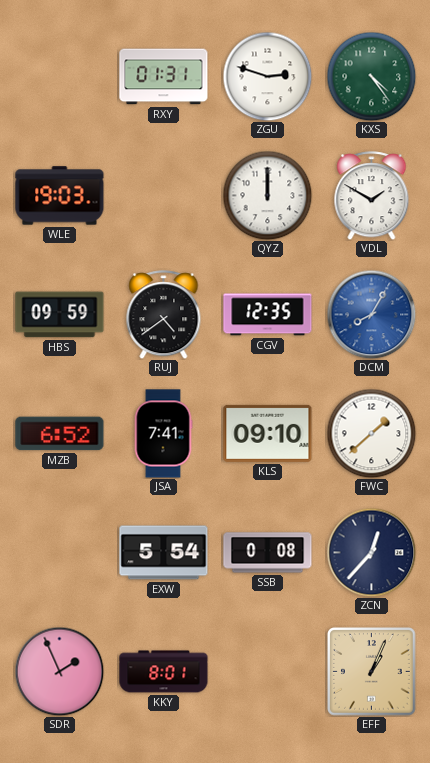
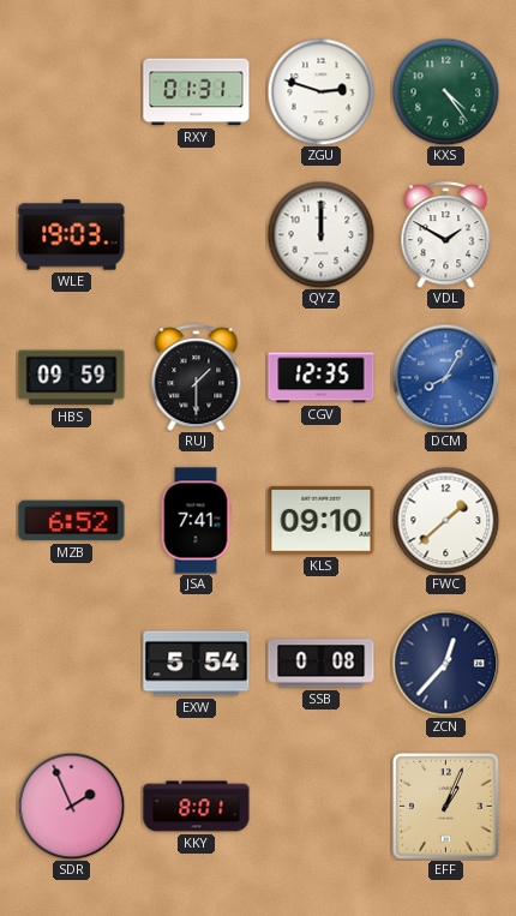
RUJ: 4:39 -> 1:30 (197, 378)
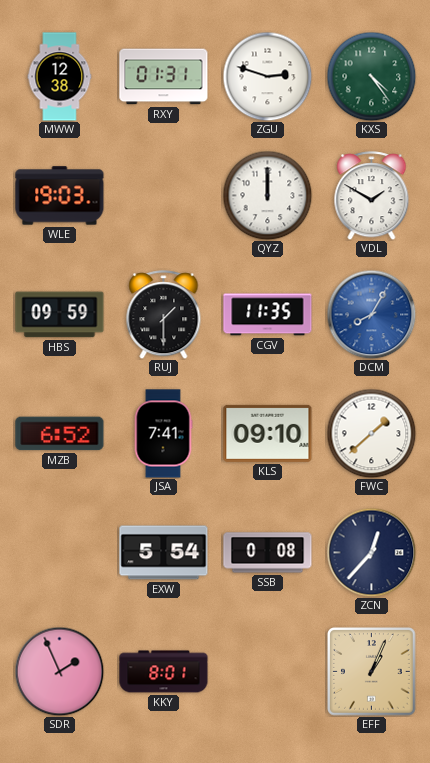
MWW: none -> 12:38 (60, 77)
CGV: 12:35 -> 11:35 (268, 315)
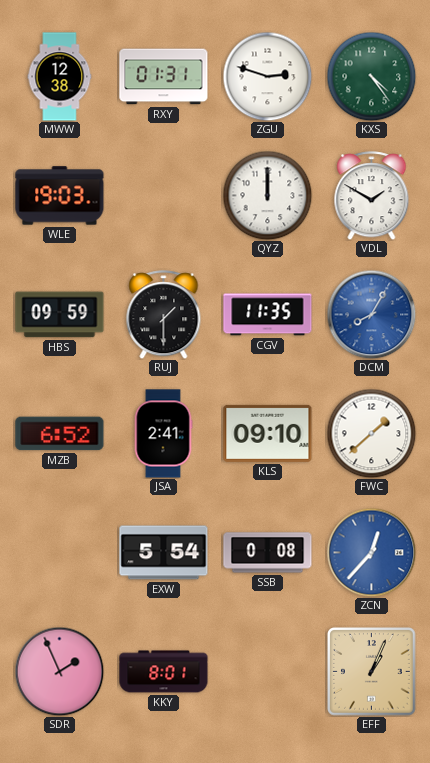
JSA: 7:41 -> 2:41 (163, 434)
ZCN dial: navy -> blue (371, 552)
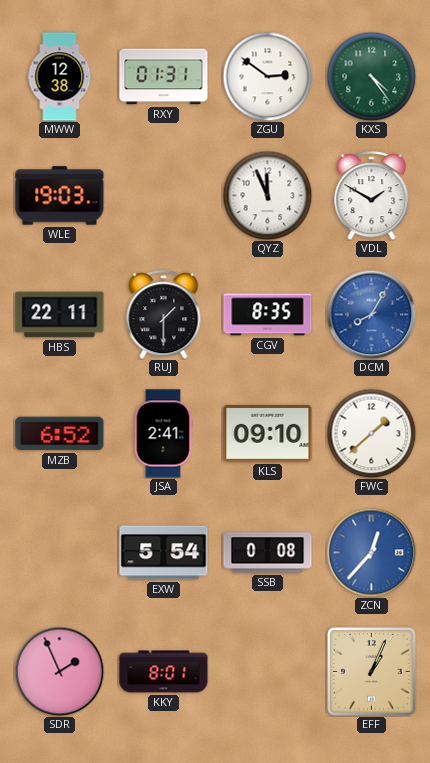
ZGU: 2:48 -> 2:51 (267, 76)
QYZ: 12:00 -> 11:56 (267, 195)
HBS: 09:59 -> 22:11 (60, 315)
CGV: 11:35 -> 8:35 (268, 315)
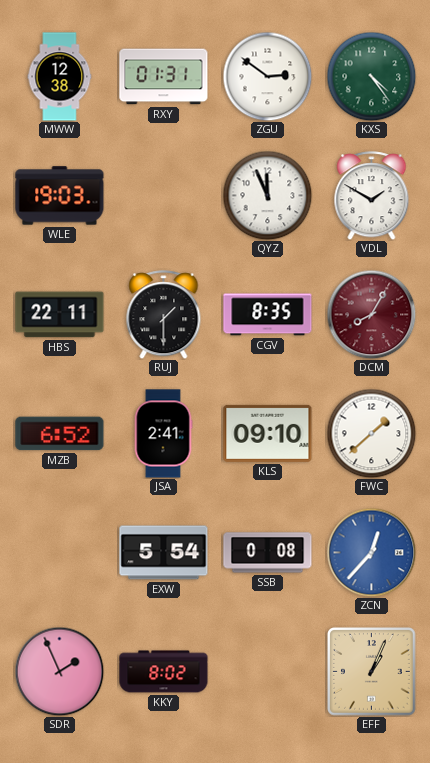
DCM dial: blue -> burgundy (371, 314)
KKY: 8:01 -> 8:02 (164, 672)
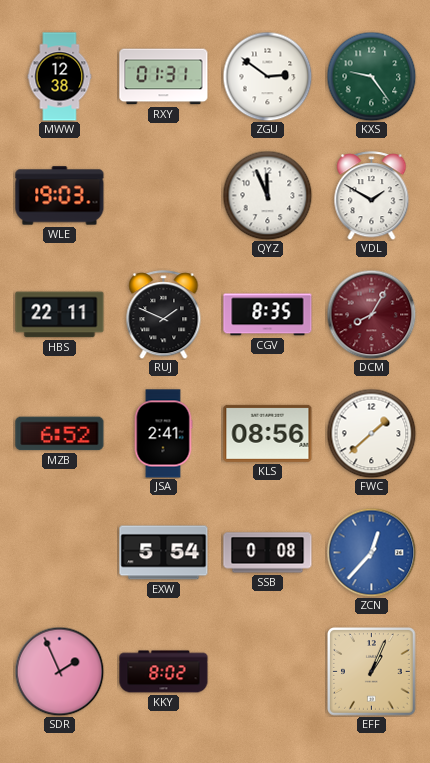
KXS: 4:24 -> 9:24 (371, 76)
RUJ: 1:30 -> 1:49 (164, 315)
KLS: 09:10 -> 08:56 (268, 433)
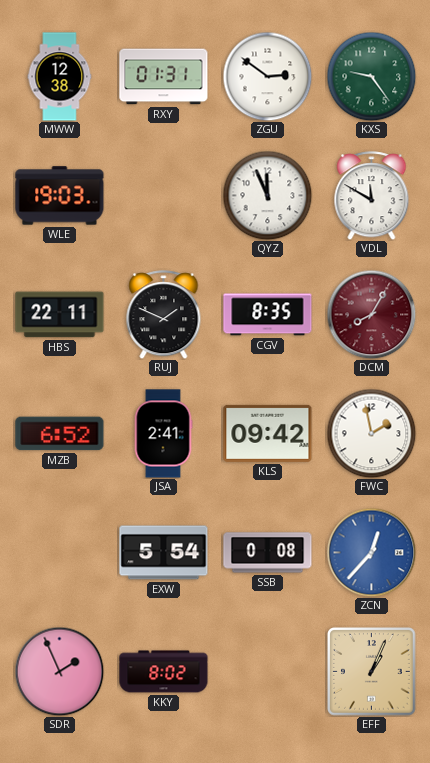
VDL: 1:50 -> 11:50 (372, 196)
KLS: 08:56 -> 09:42 (268, 433)
FWC: 1:38 -> 1:58 (371, 433)
